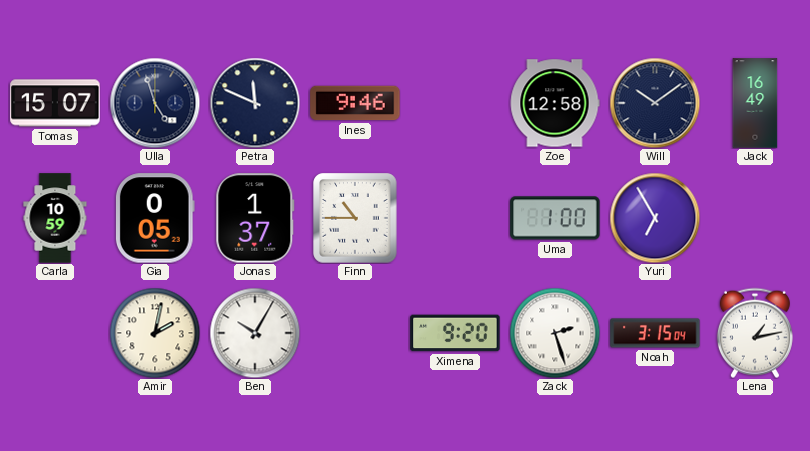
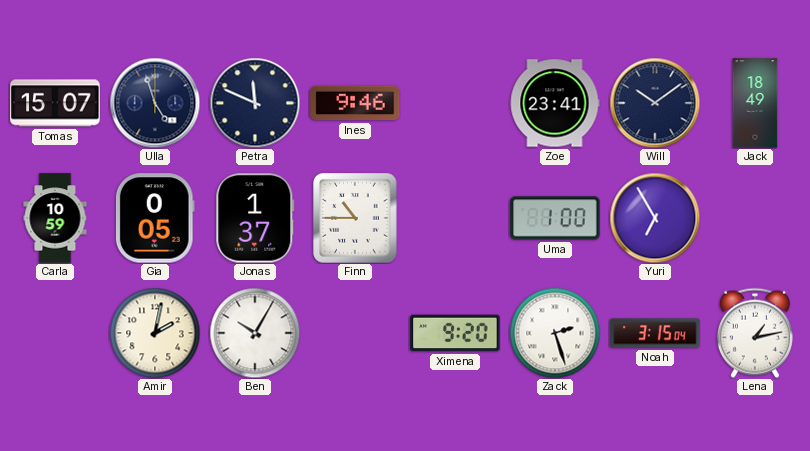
Zoe: 12:58 -> 23:41 (555, 103)
Jack: 16:49 -> 18:49 (755, 103)
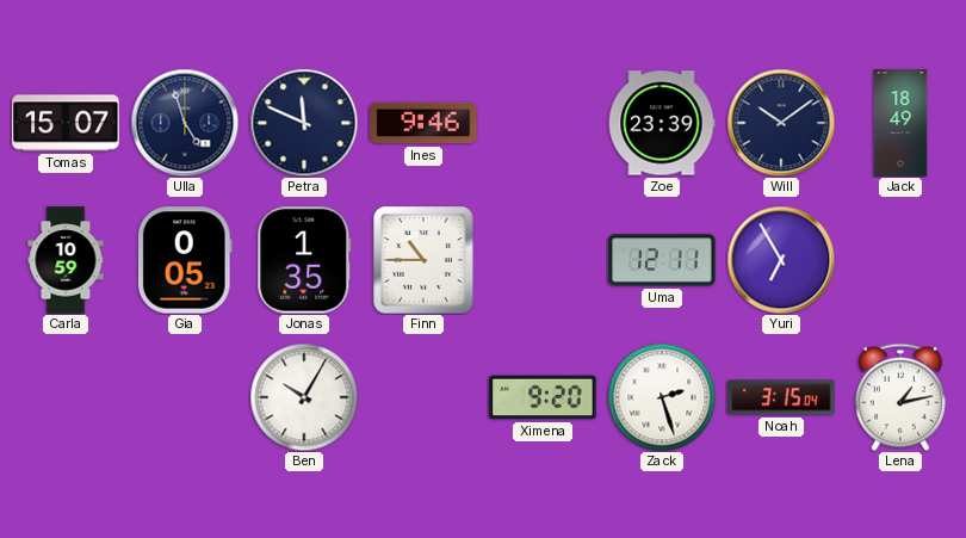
Zoe: 23:41 -> 23:39 (662, 123)
Jonas: 1:37 -> 1:35 (304, 260)
Uma: 1:00 -> 12:11 (662, 260)
Amir: 2:02 -> none (155, 333)
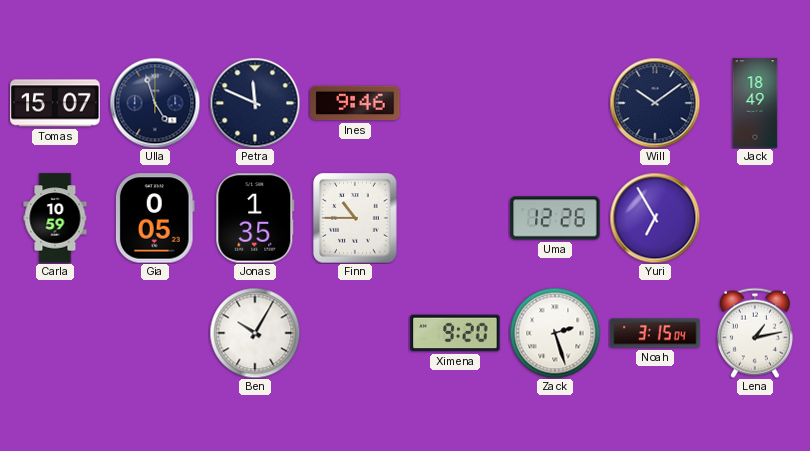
Zoe: 23:39 -> none (662, 123)
Uma: 12:11 -> 12:26 (555, 218)
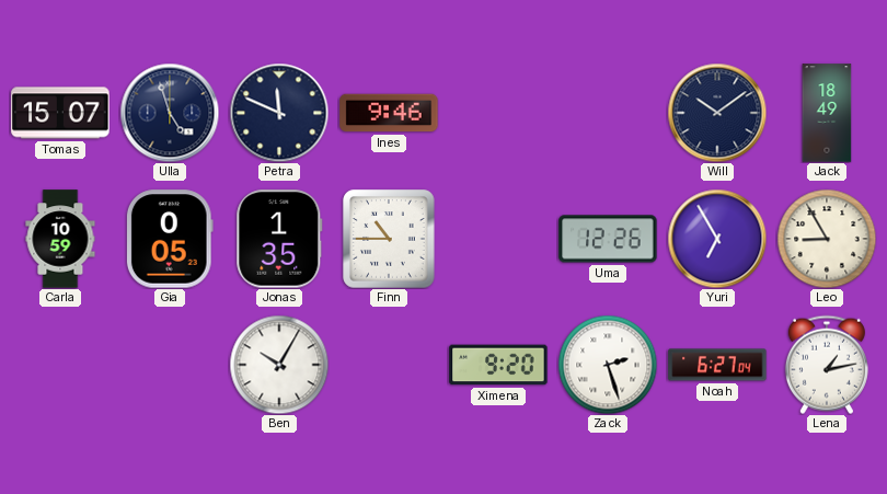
Leo: none -> 8:55 (827, 239)
Noah: 3:15 -> 6:27 (717, 365)
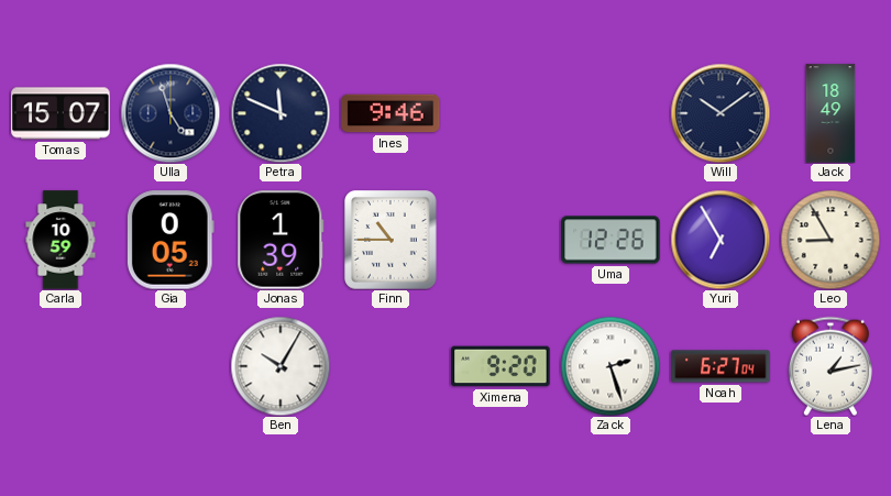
Jonas: 1:35 -> 1:39 (280, 240)
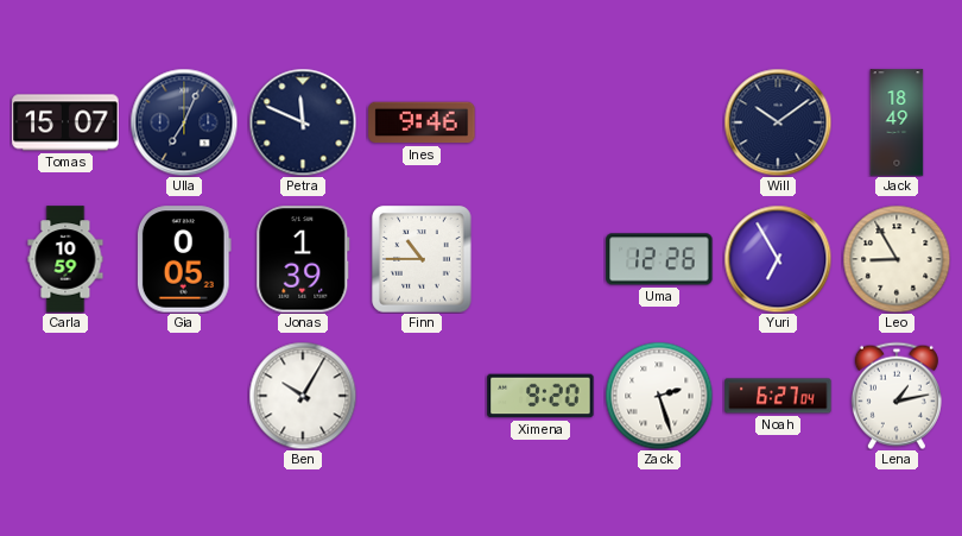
Ulla: 4:57 -> 7:04 (184, 122)
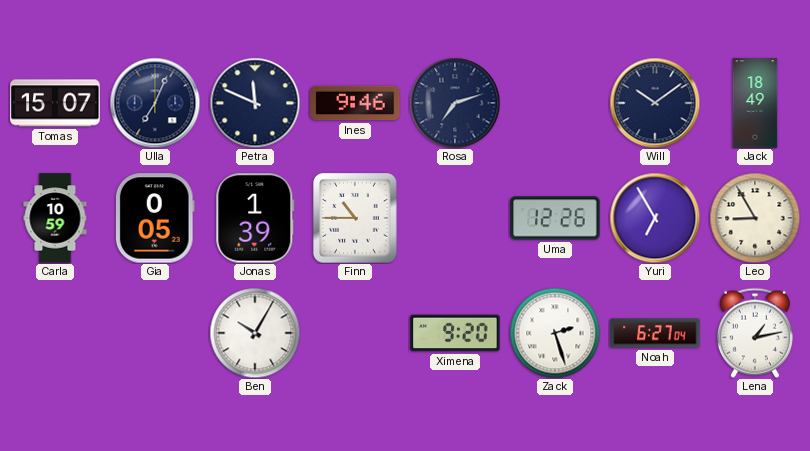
Rosa: none -> 7:12 (455, 103)
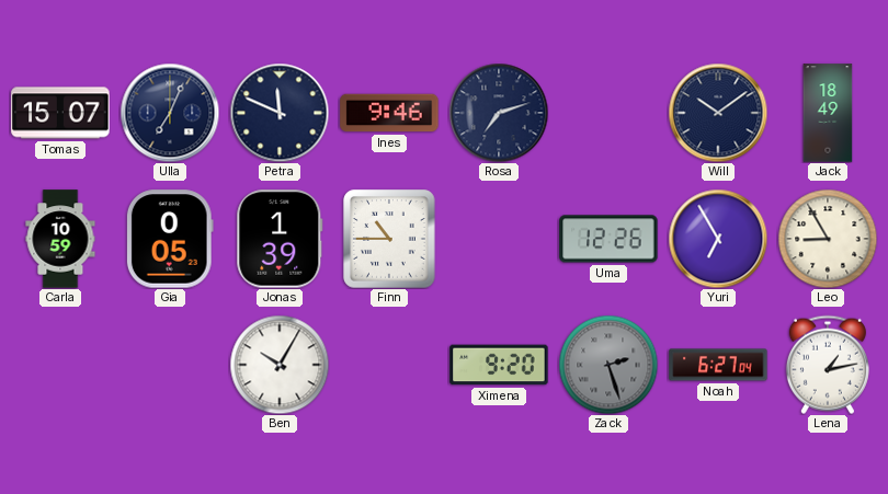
Zack dial: white -> grey (608, 365)
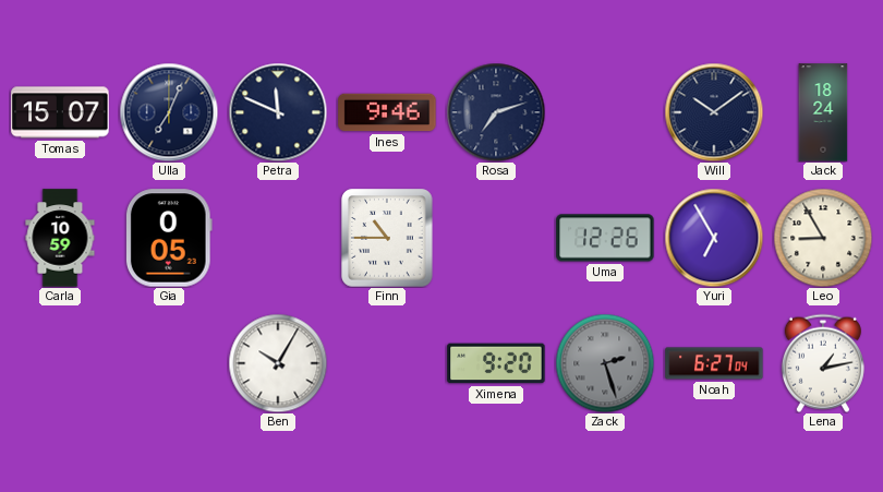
Jack: 18:49 -> 18:24 (823, 112)
Jonas: 1:39 -> none (280, 239)
